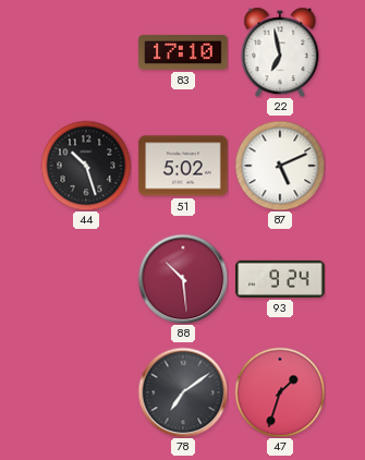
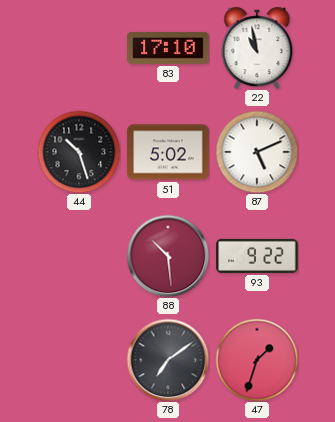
22: 6:58 -> 10:58 (257, 48)
93: 9:24 -> 9:22 (257, 256)
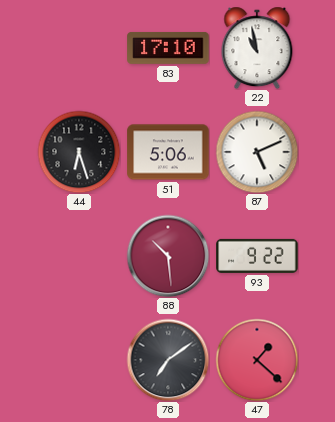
44: 10:27 -> 6:27 (79, 152)
51: 5:02 -> 5:06 (168, 152)
47: 1:33 -> 1:22 (257, 360)
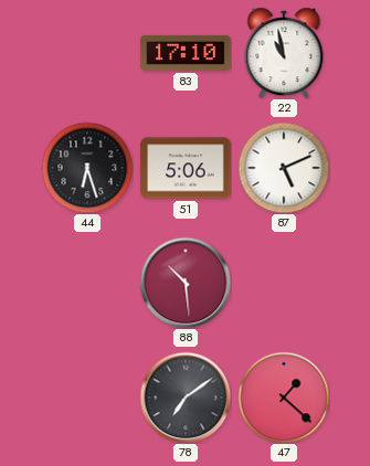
93: 9:22 -> none (257, 256)
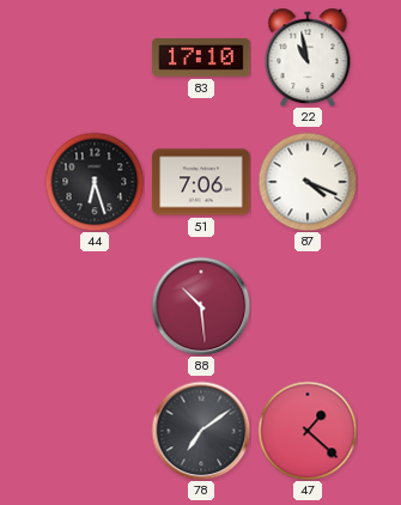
51: 5:06 -> 7:06 (201, 182)
87: 5:11 -> 4:19 (308, 182)
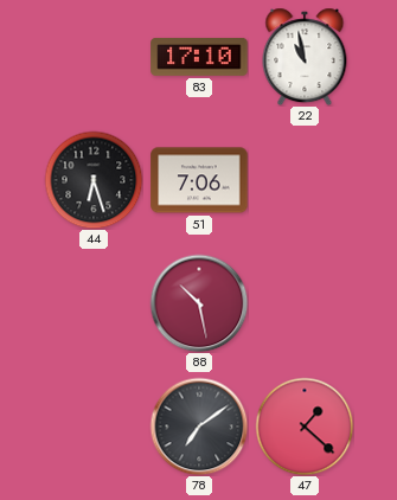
87: 4:19 -> none (308, 182)
88: 10:29 -> 10:28 (199, 303)
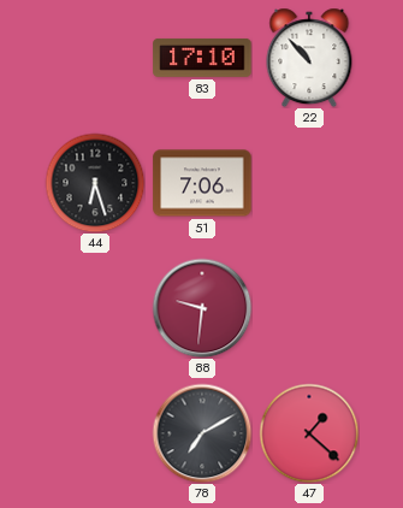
22: 10:58 -> 10:53 (309, 58)
88: 10:28 -> 9:31 (202, 308)
78: 7:09 -> 7:10 (202, 433)
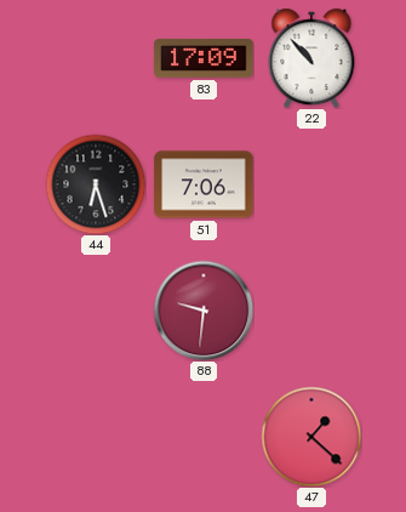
83: 17:10 -> 17:09 (204, 58)
78: 7:10 -> none (202, 433)
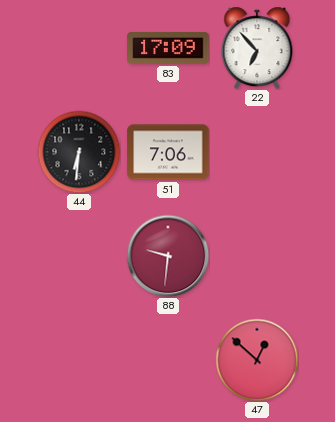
22: 10:53 -> 6:53 (257, 48)
44: 6:27 -> 6:31 (79, 152)
47: 1:22 -> 12:52 (257, 360)
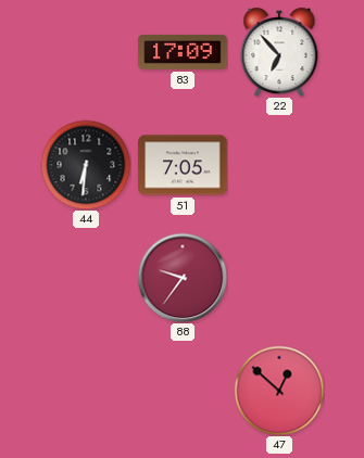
51: 7:06 -> 7:05 (183, 165)
88: 9:31 -> 9:36 (183, 278)
